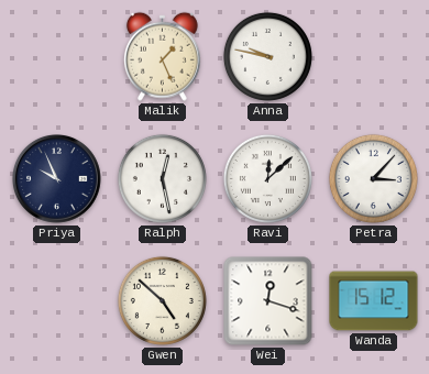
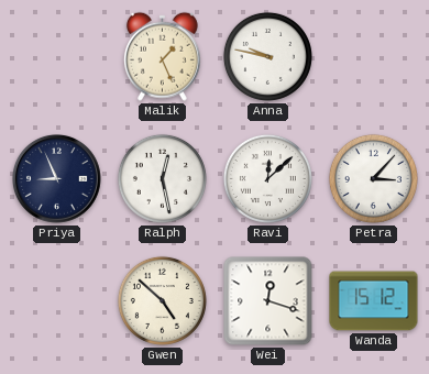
Priya: 9:56 -> 8:56 (57, 179)
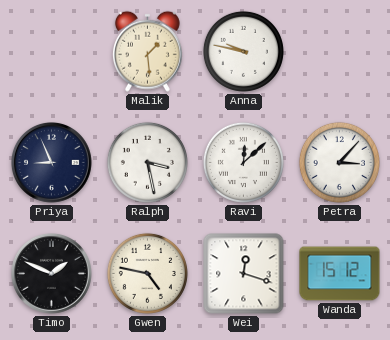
Malik: 1:26 -> 1:29 (147, 51)
Ralph: 12:28 -> 3:28 (147, 162)
Timo: none -> 1:49 (52, 274)
Gwen: 4:52 -> 4:47 (147, 273)
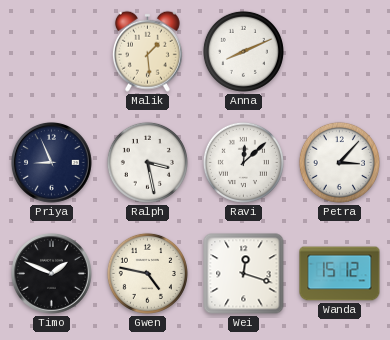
Anna: 9:47 -> 8:11 (243, 51)
